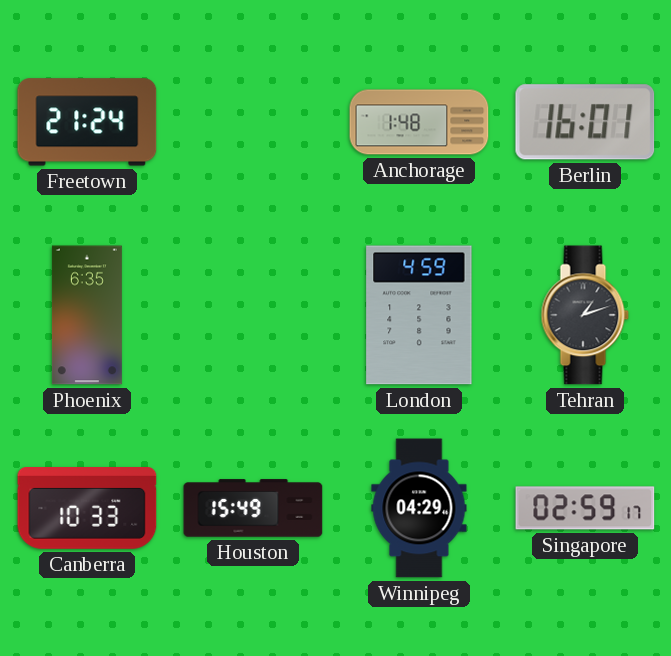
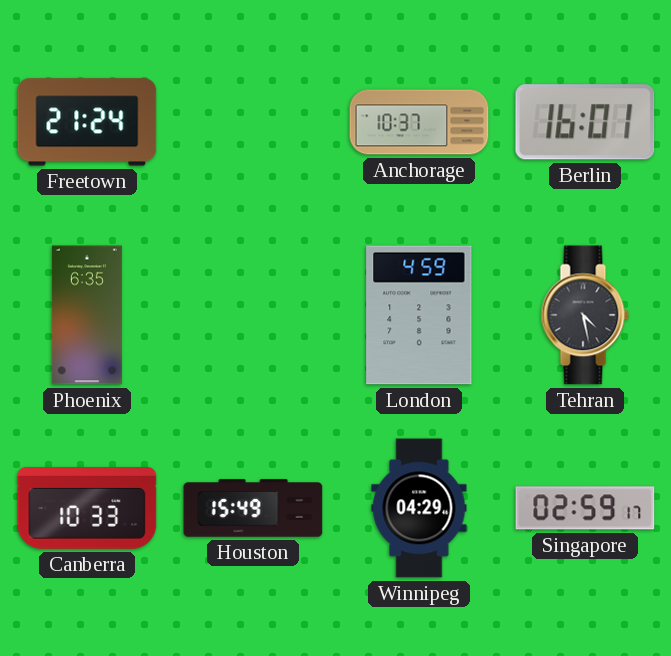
Anchorage: 1:48 -> 10:37 (419, 122)
Tehran: 1:12 -> 4:28 (585, 315)
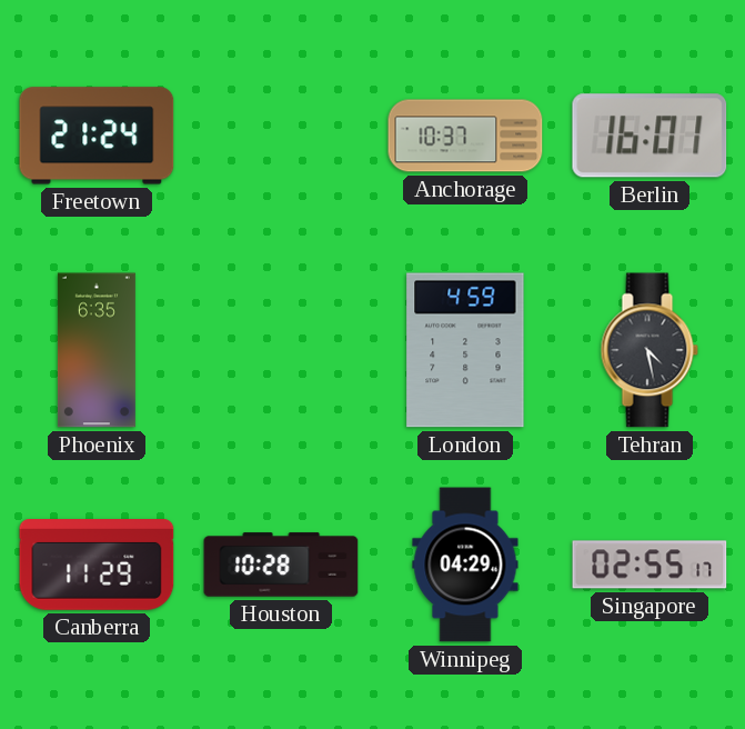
Canberra: 10:33 -> 11:29 (97, 566)
Houston: 15:49 -> 10:28 (281, 565)
Singapore: 02:59 -> 02:55 (650, 565)
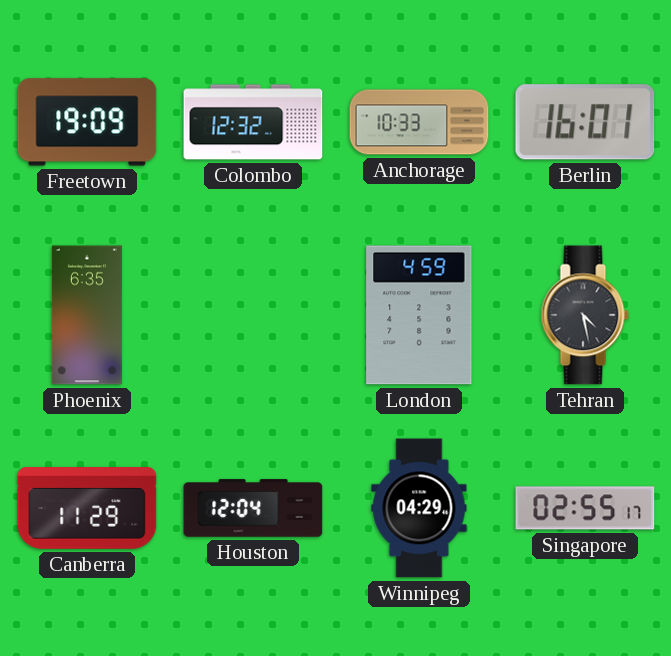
Freetown: 21:24 -> 19:09 (87, 122)
Colombo: none -> 12:32 (253, 122)
Anchorage: 10:37 -> 10:33 (419, 122)
Houston: 10:28 -> 12:04 (253, 508)
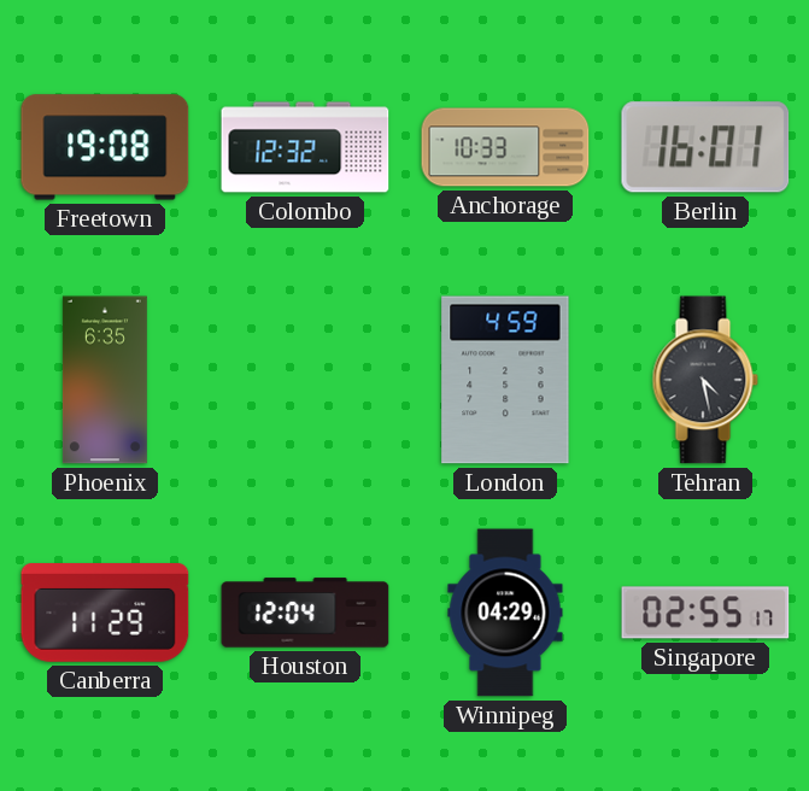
Freetown: 19:09 -> 19:08 (105, 147)
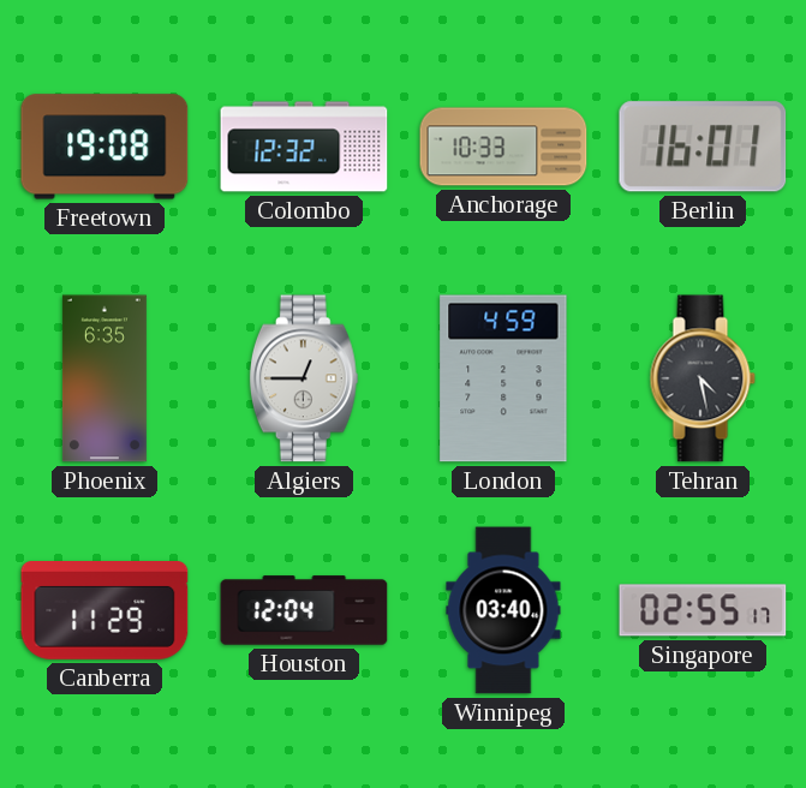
Algiers: none -> 12:45 (304, 378)
Winnipeg: 04:29 -> 03:40 (503, 610)
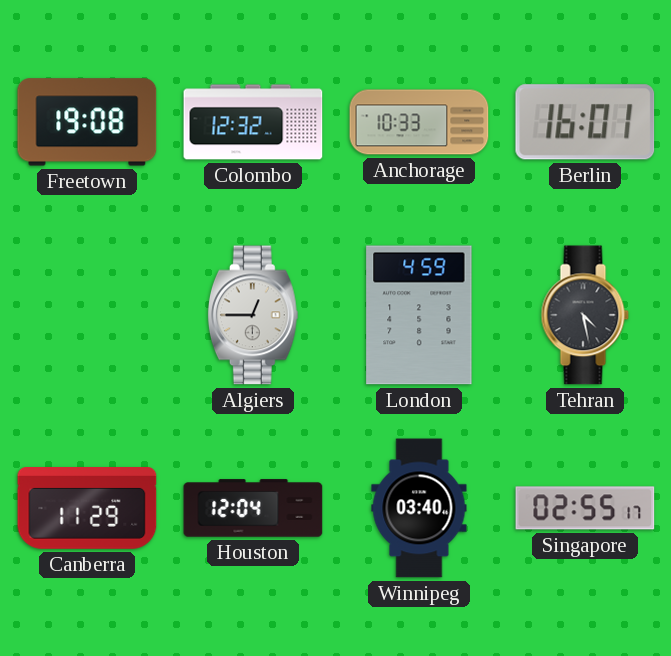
Phoenix: 6:35 -> none (105, 378)
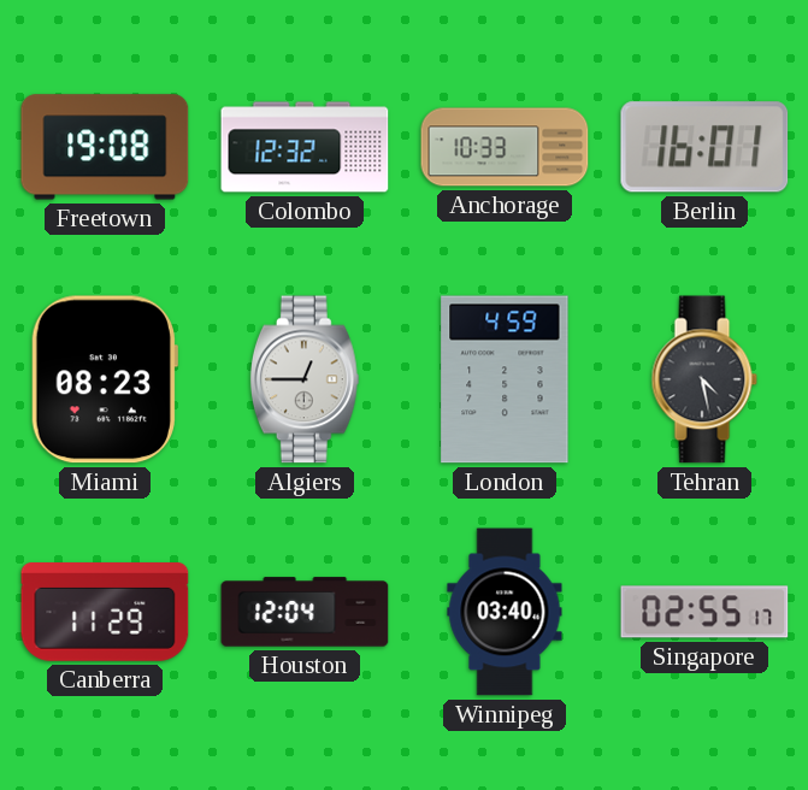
Miami: none -> 08:23 (104, 379)
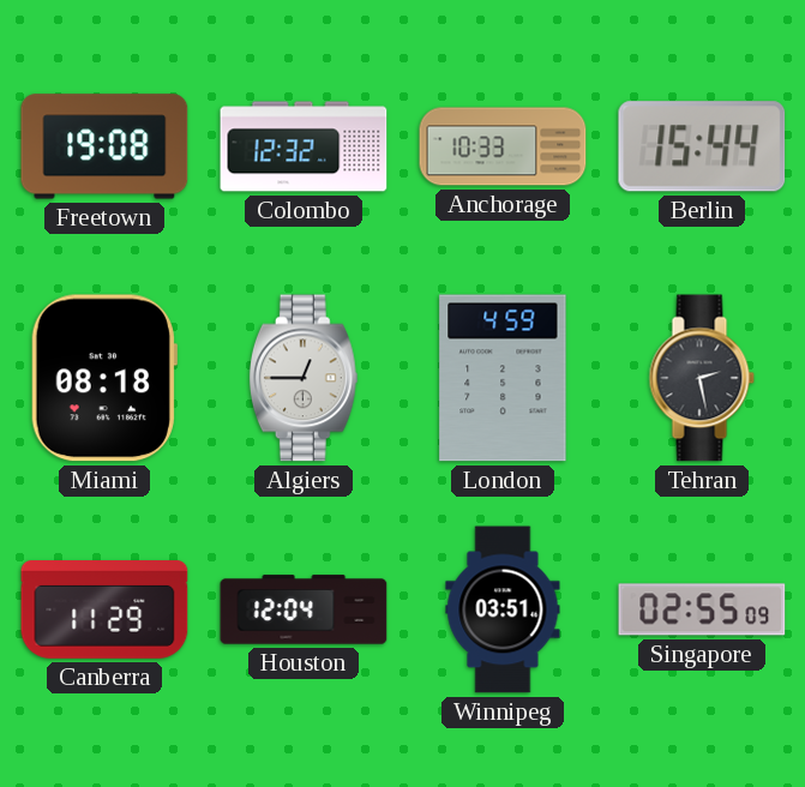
Berlin: 16:01 -> 15:44 (702, 146)
Miami: 08:23 -> 08:18 (103, 378)
Tehran: 4:28 -> 2:28 (702, 378)
Winnipeg: 03:40 -> 03:51 (503, 609)
Singapore: 02:55:17 -> 02:55:09 (702, 609)
